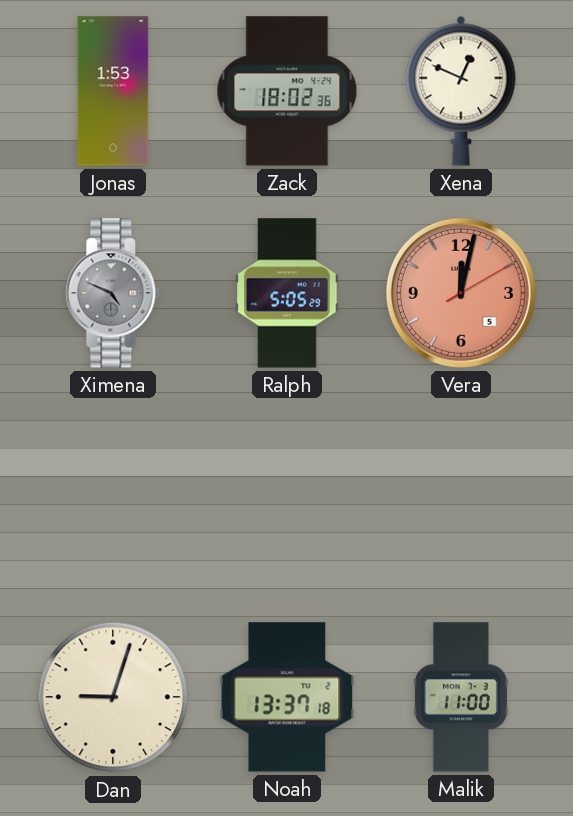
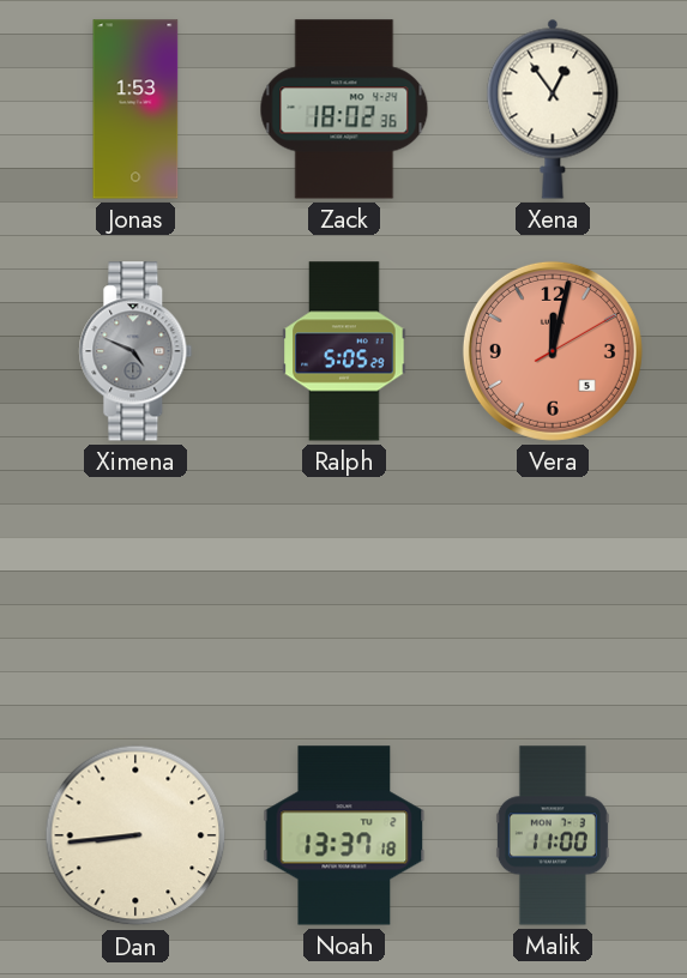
Xena: 12:49 -> 12:54 (553, 109)
Dan: 9:03 -> 8:44 (135, 835)
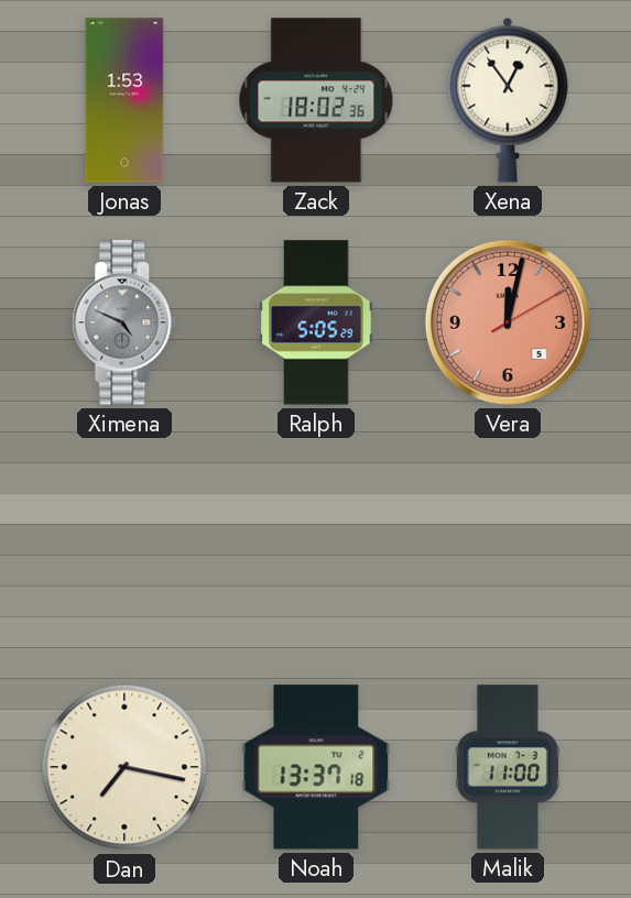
Dan: 8:44 -> 7:17 (124, 767)
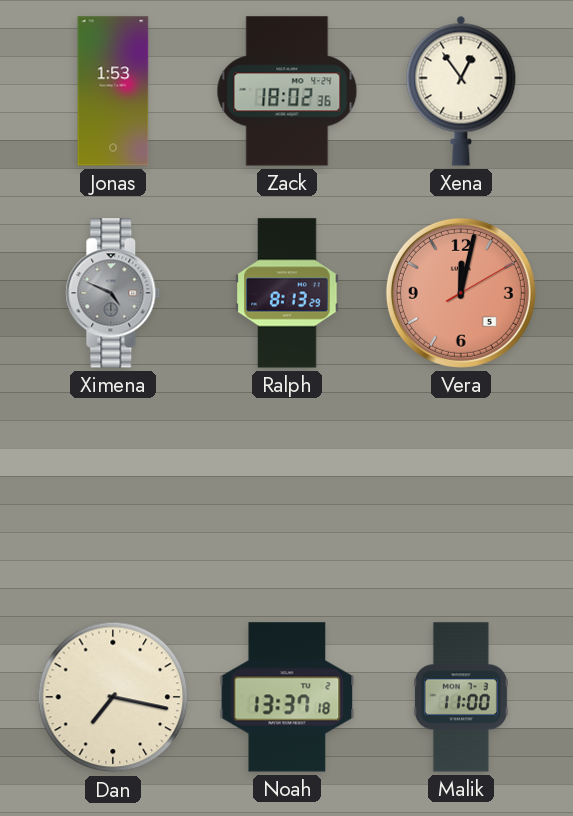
Ralph: 5:05 -> 8:13 (287, 293)
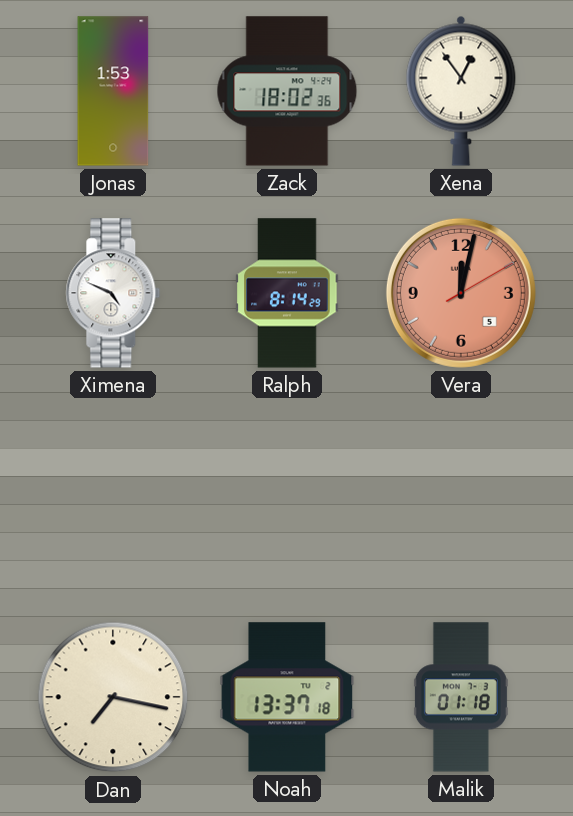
Ximena dial: grey -> white (113, 293)
Ralph: 8:13 -> 8:14 (287, 293)
Malik: 11:00 -> 01:18 (461, 697)
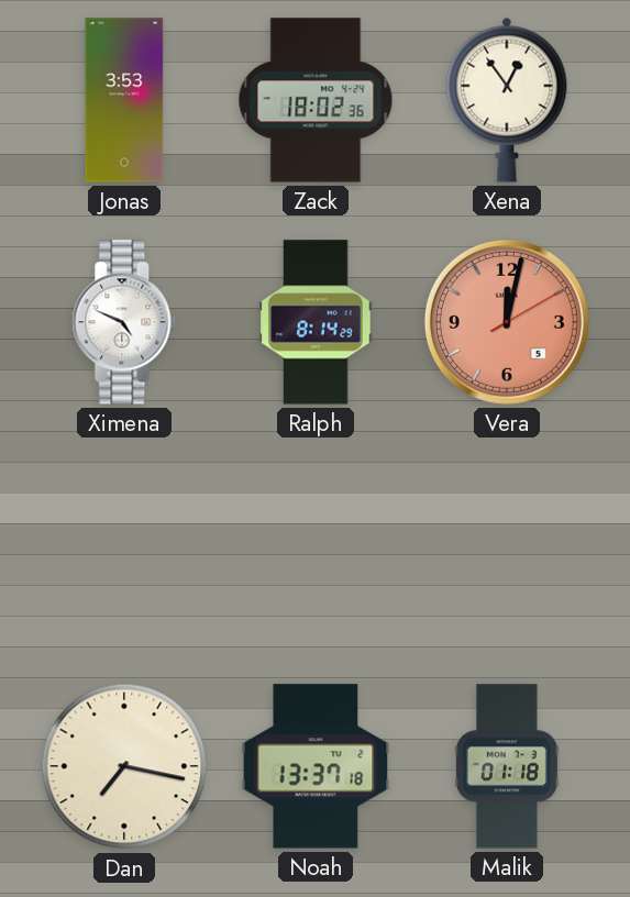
Jonas: 1:53 -> 3:53 (124, 100)
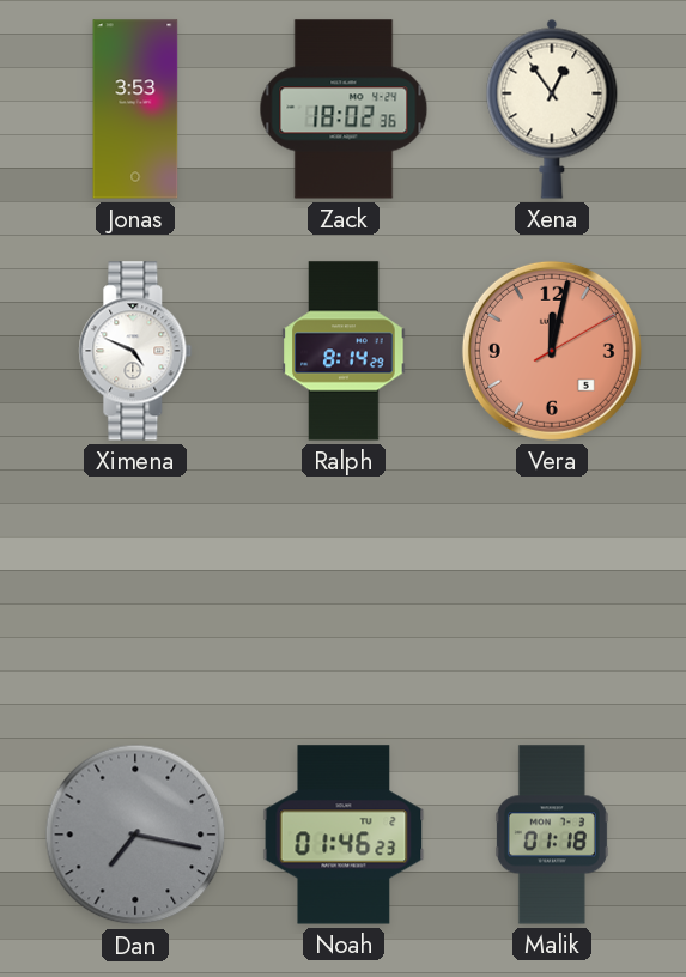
Dan dial: cream -> grey (135, 835)
Noah: 13:37 -> 01:46 (344, 835)
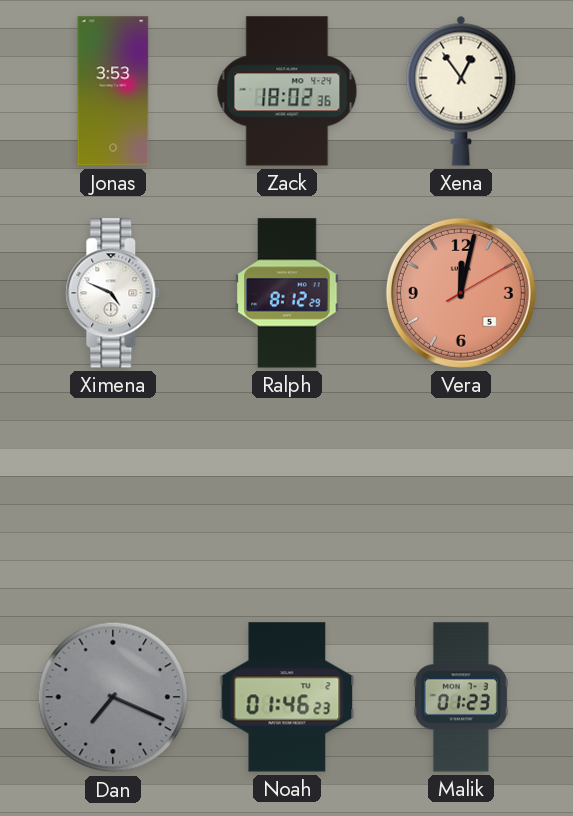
Ralph: 8:14 -> 8:12 (287, 293)
Dan: 7:17 -> 7:19 (113, 697)
Malik: 01:18 -> 01:23 (461, 697)
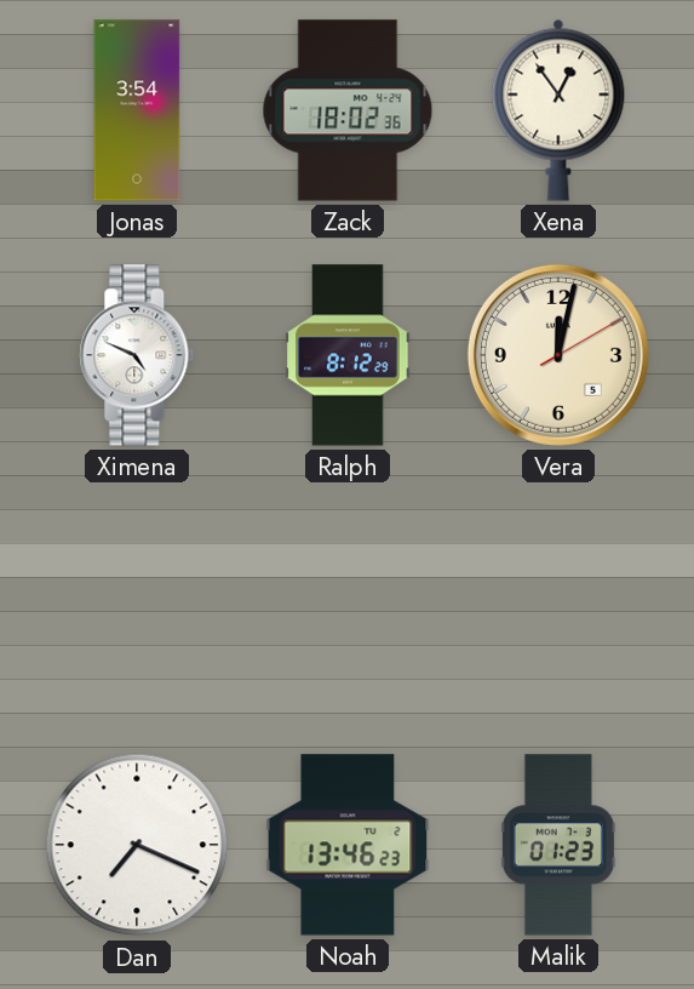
Jonas: 3:53 -> 3:54 (137, 110)
Vera dial: salmon -> cream (558, 355)
Dan dial: grey -> white (137, 845)
Noah: 01:46 -> 13:46 (348, 845)
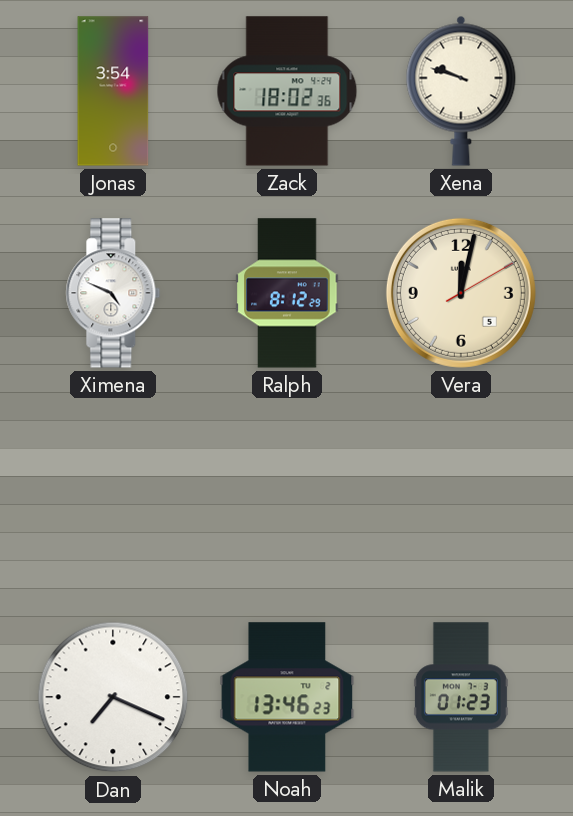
Xena: 12:54 -> 9:48 (461, 91)
